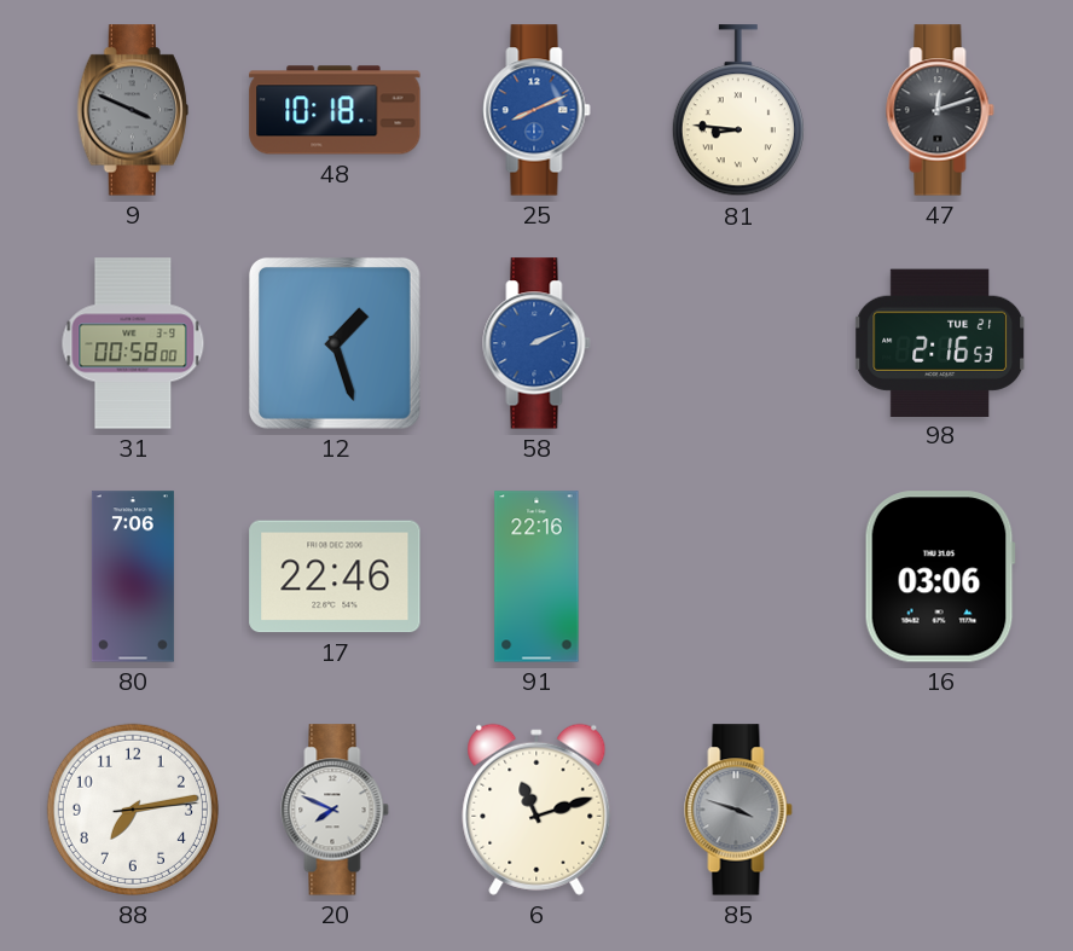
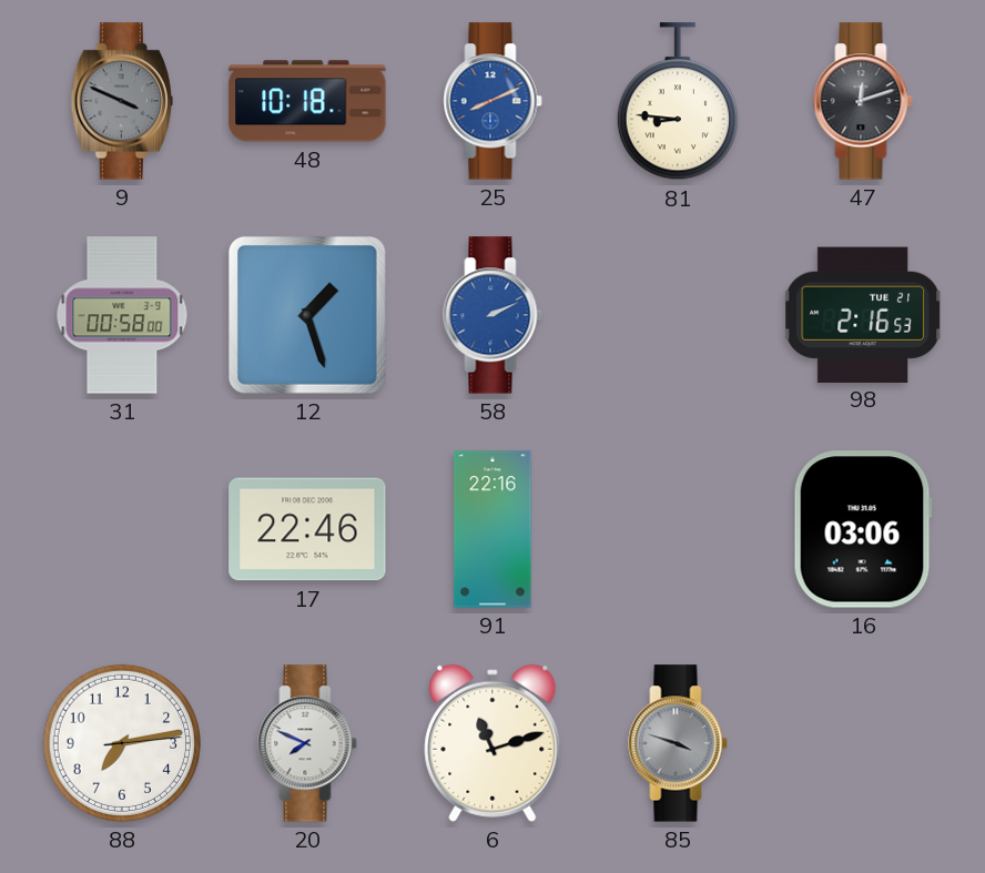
80: 7:06 -> none (133, 576)
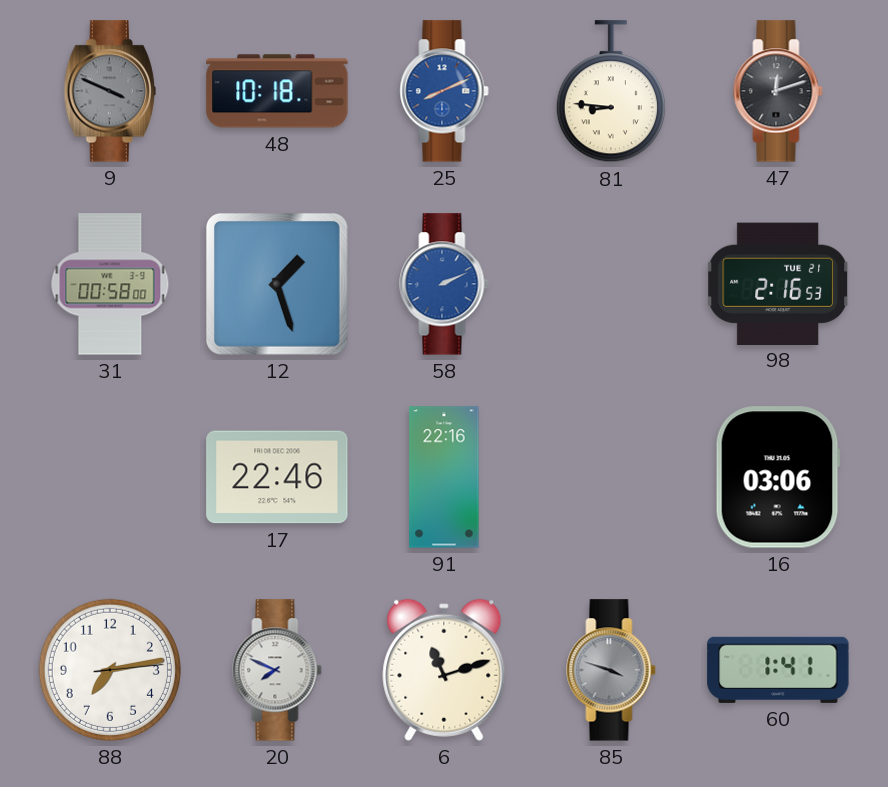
60: none -> 1:41 (778, 670)
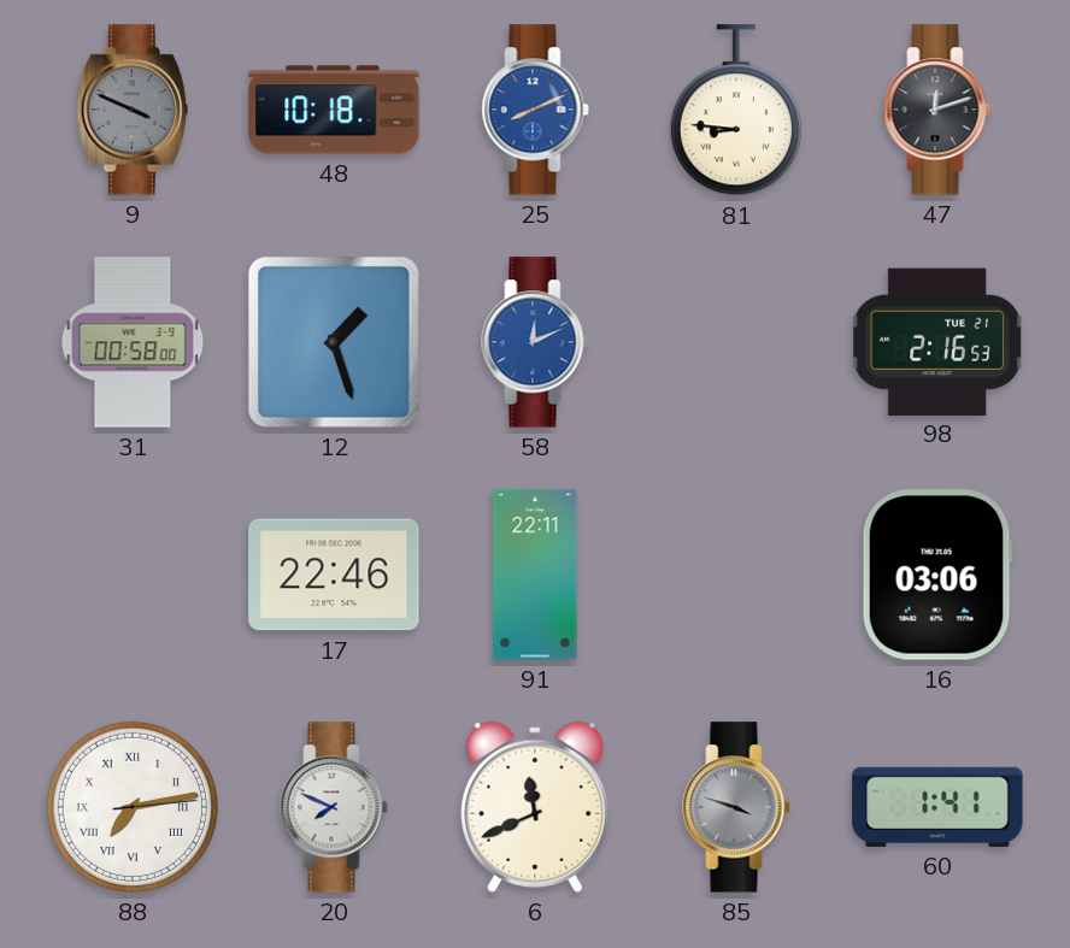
58: 2:11 -> 12:11 (535, 342)
91: 22:16 -> 22:11 (535, 575)
88 numerals: Arabic -> Roman (133, 807)
6: 11:12 -> 11:41 (535, 807)
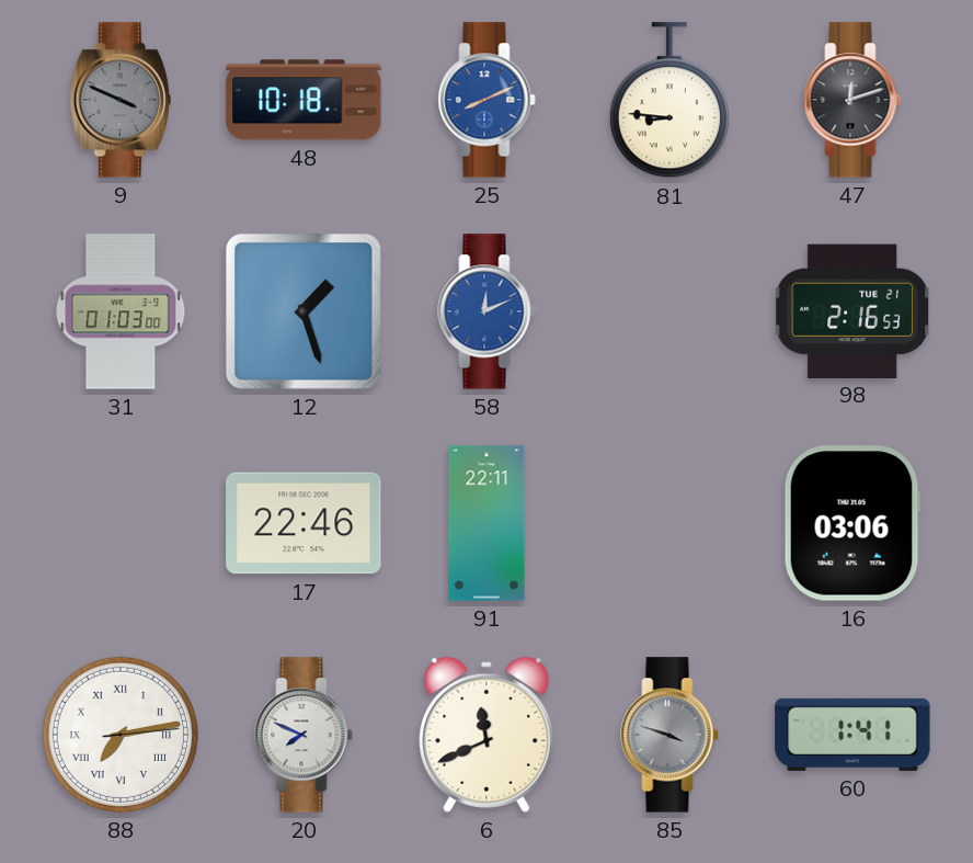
31: 00:58 -> 01:03 (121, 311)
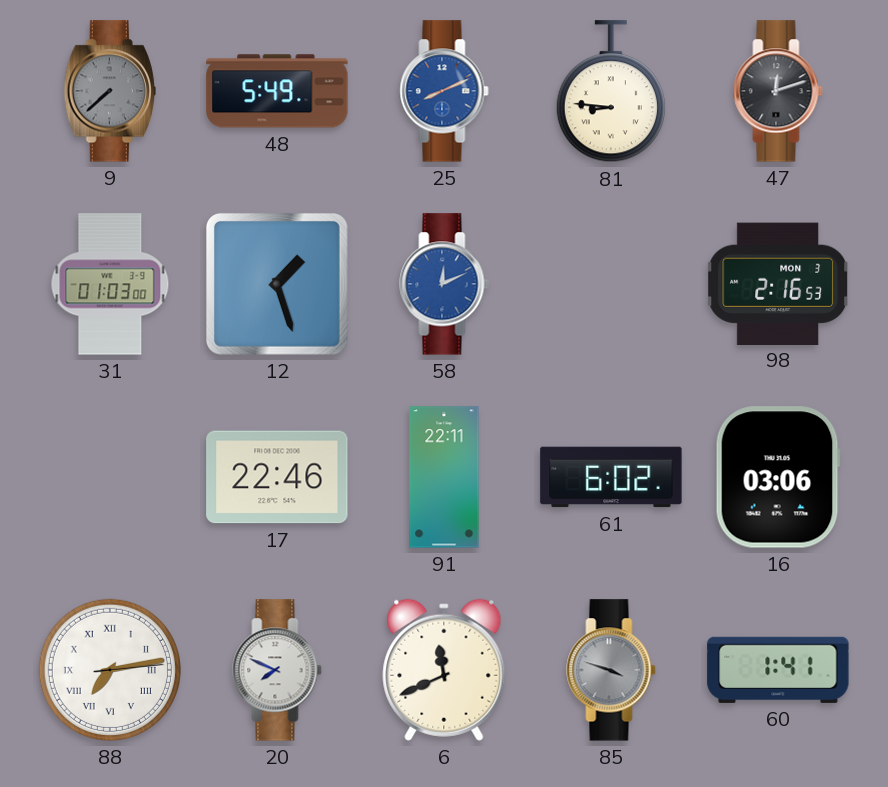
9: 3:49 -> 7:38 (110, 91)
48: 10:18 -> 5:49 (277, 91)
98 date: TUE 21 -> MON 3 (778, 283)
61: none -> 6:02 (611, 477)
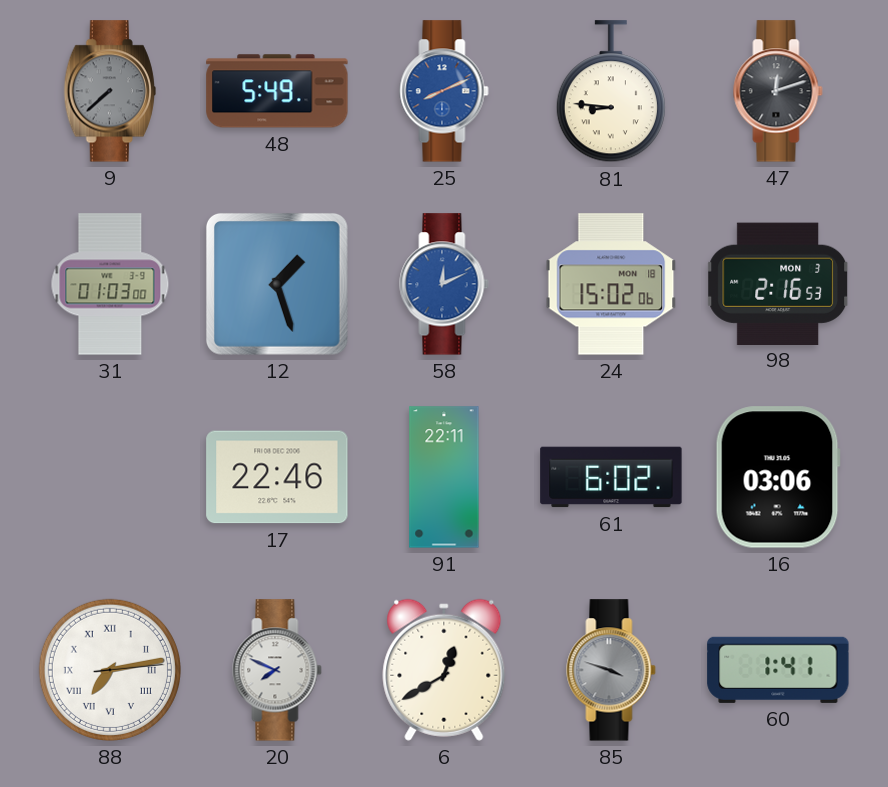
24: none -> 15:02 (611, 284)
6: 11:41 -> 12:40 (444, 670)
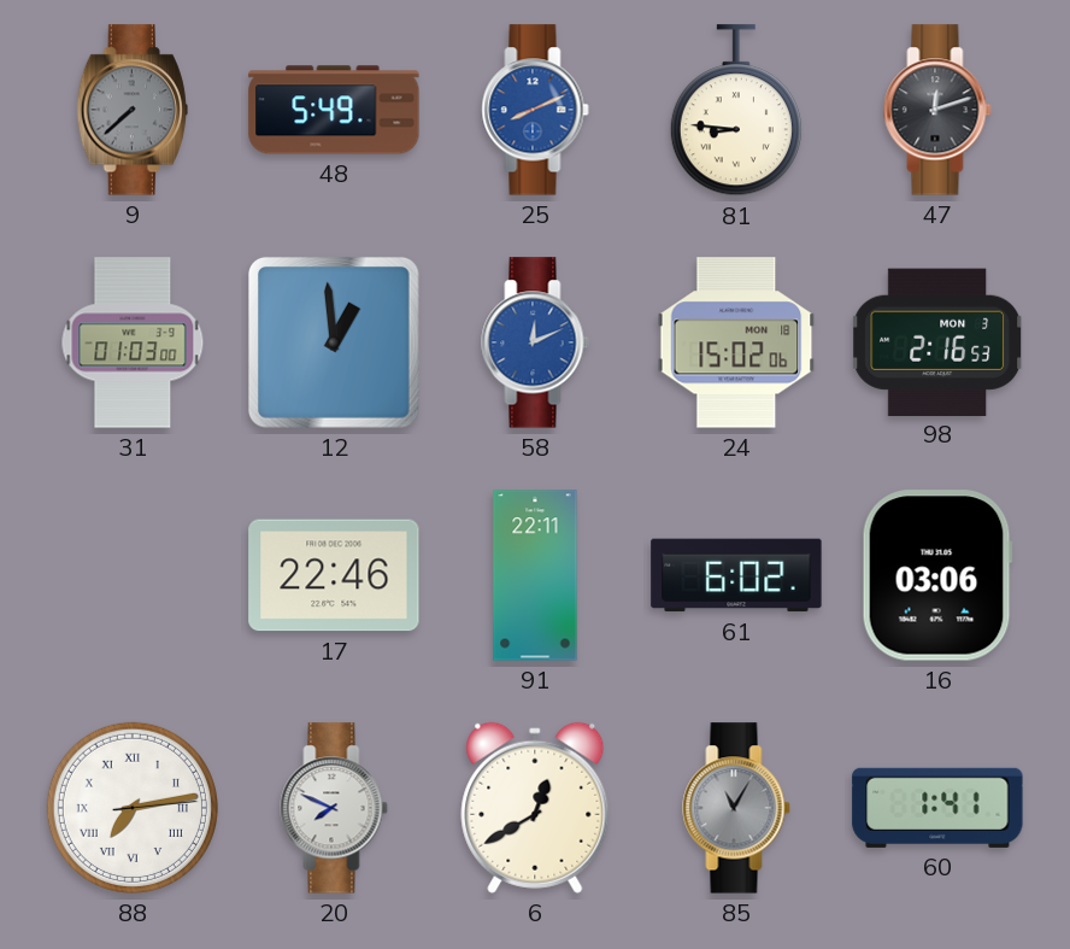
12: 1:27 -> 12:59 (334, 342)
85: 3:48 -> 11:05 (736, 808)
